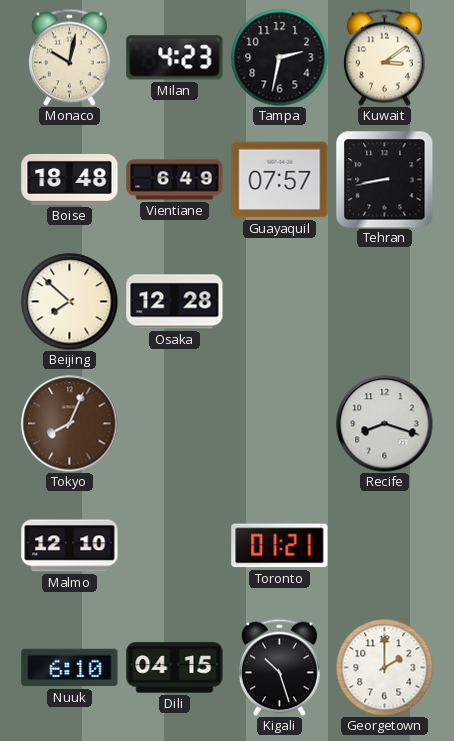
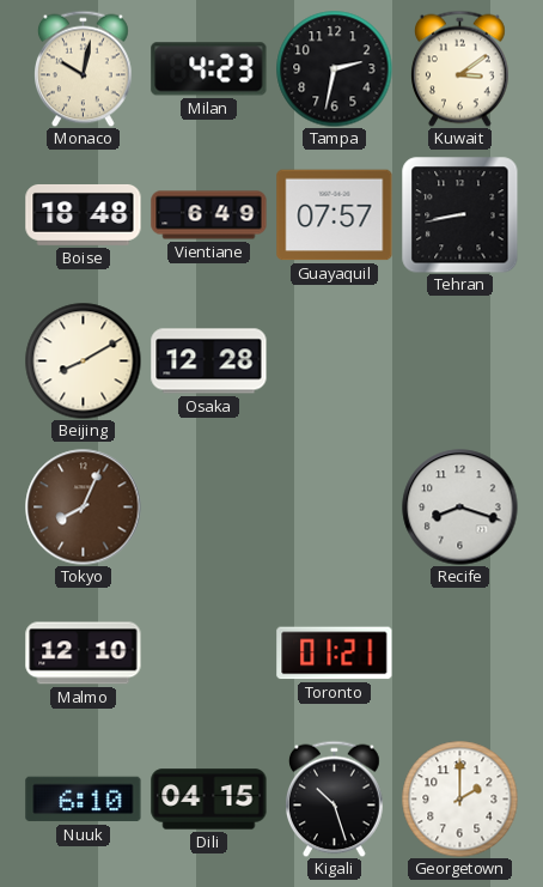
Beijing: 7:52 -> 8:10 (83, 360)
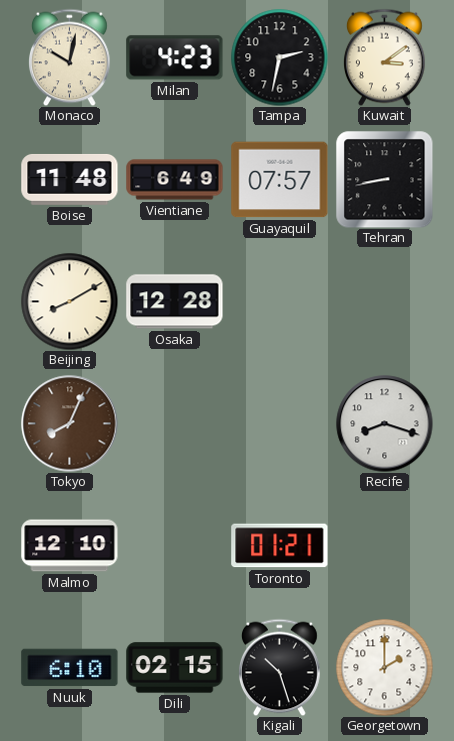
Boise: 18:48 -> 11:48 (70, 179)
Dili: 04:15 -> 02:15 (175, 668)
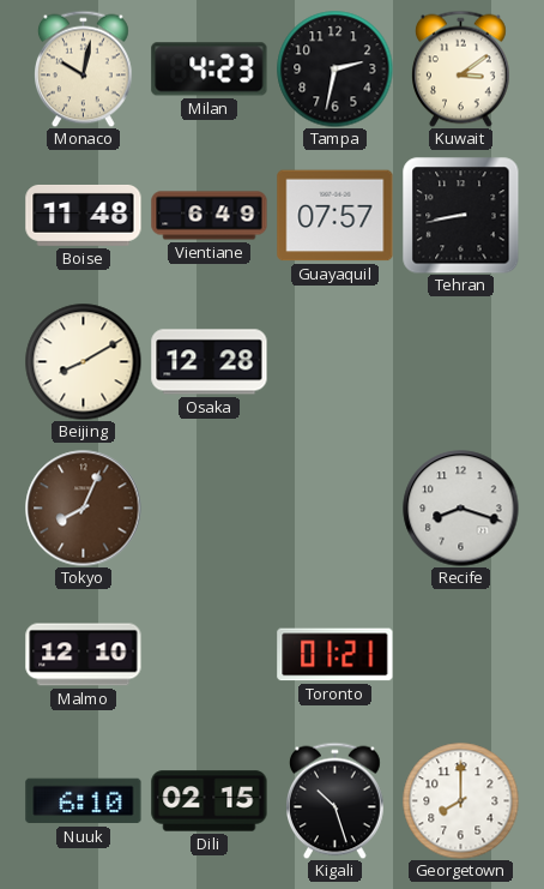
Georgetown: 2:00 -> 8:00 (460, 800)
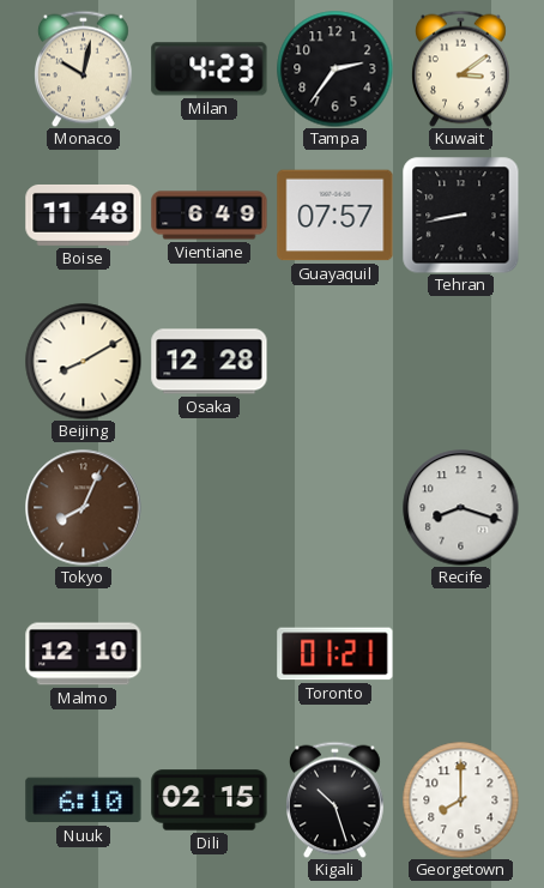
Tampa: 2:32 -> 2:36 (334, 68)
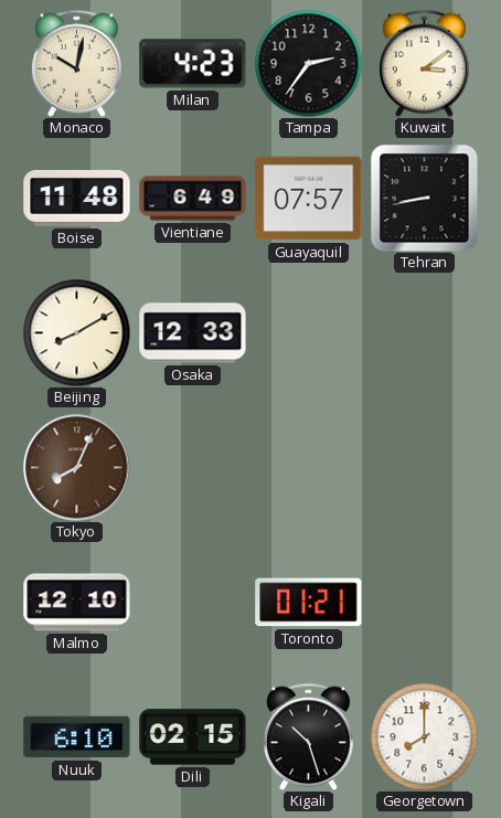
Osaka: 12:28 -> 12:33 (193, 333)
Recife: 8:18 -> none (461, 508)
